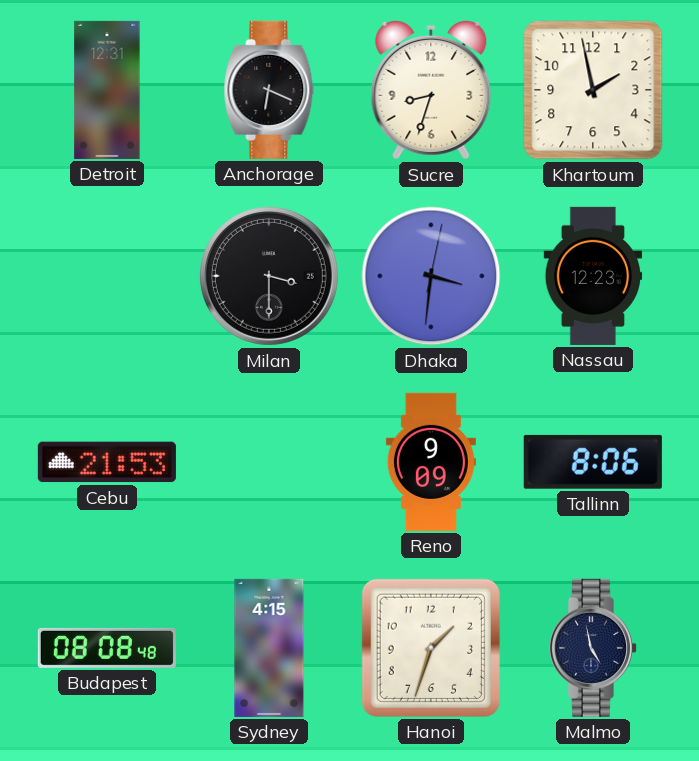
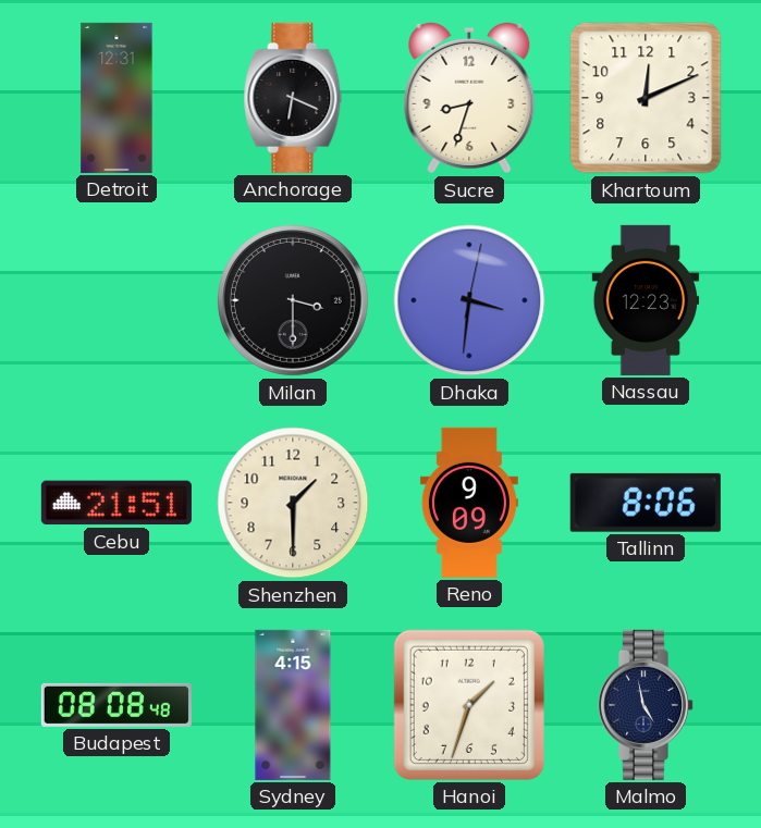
Khartoum: 1:58 -> 12:11 (646, 98)
Cebu: 21:53 -> 21:51 (116, 503)
Shenzhen: none -> 1:30 (293, 503)
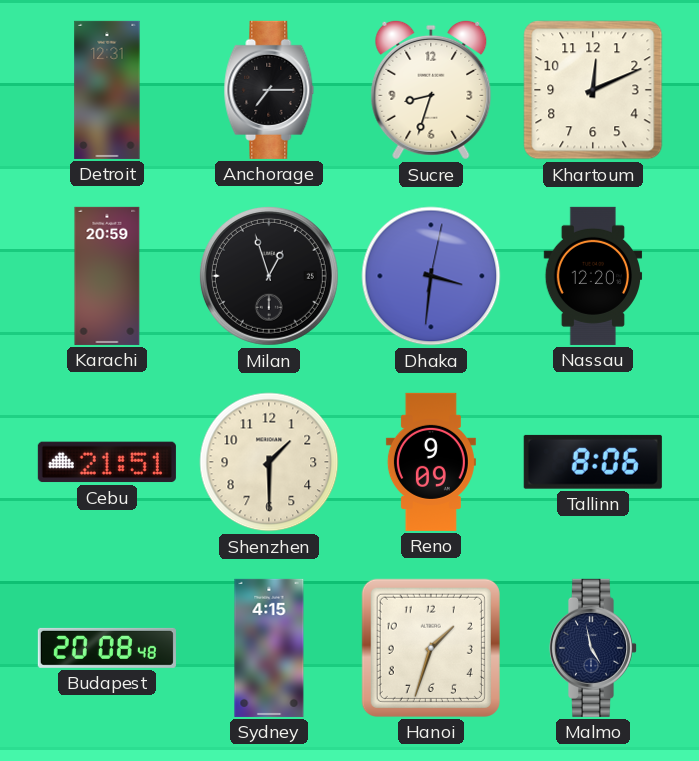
Anchorage: 6:19 -> 7:15 (269, 90)
Karachi: none -> 20:59 (107, 276)
Milan: 3:30 -> 12:57 (269, 276)
Nassau: 12:23 -> 12:20 (593, 276)
Budapest: 08:08 -> 20:08 (107, 648)
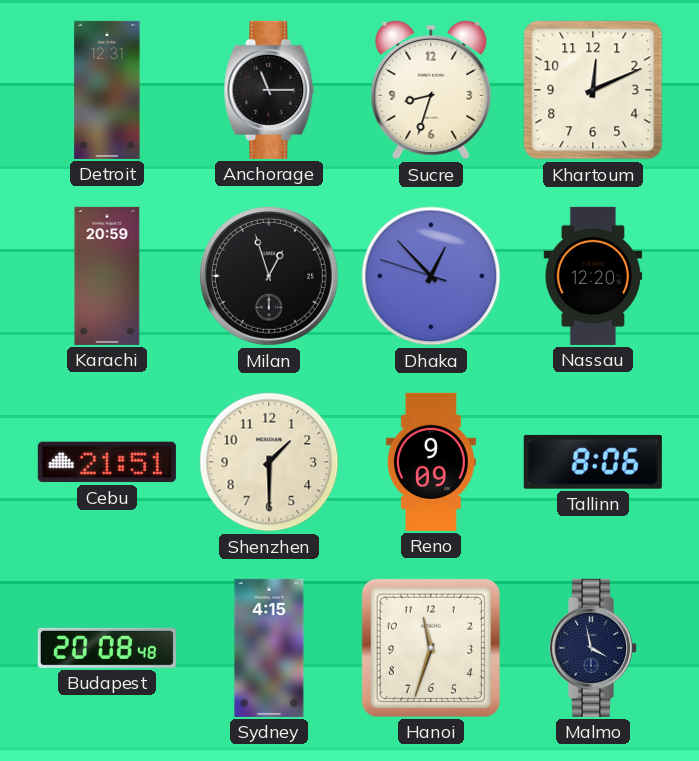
Anchorage: 7:15 -> 11:15 (269, 90)
Dhaka: 3:31 -> 12:52 (431, 276)
Hanoi: 1:33 -> 11:33 (431, 648)
Malmo: 4:58 -> 3:58 (592, 648)
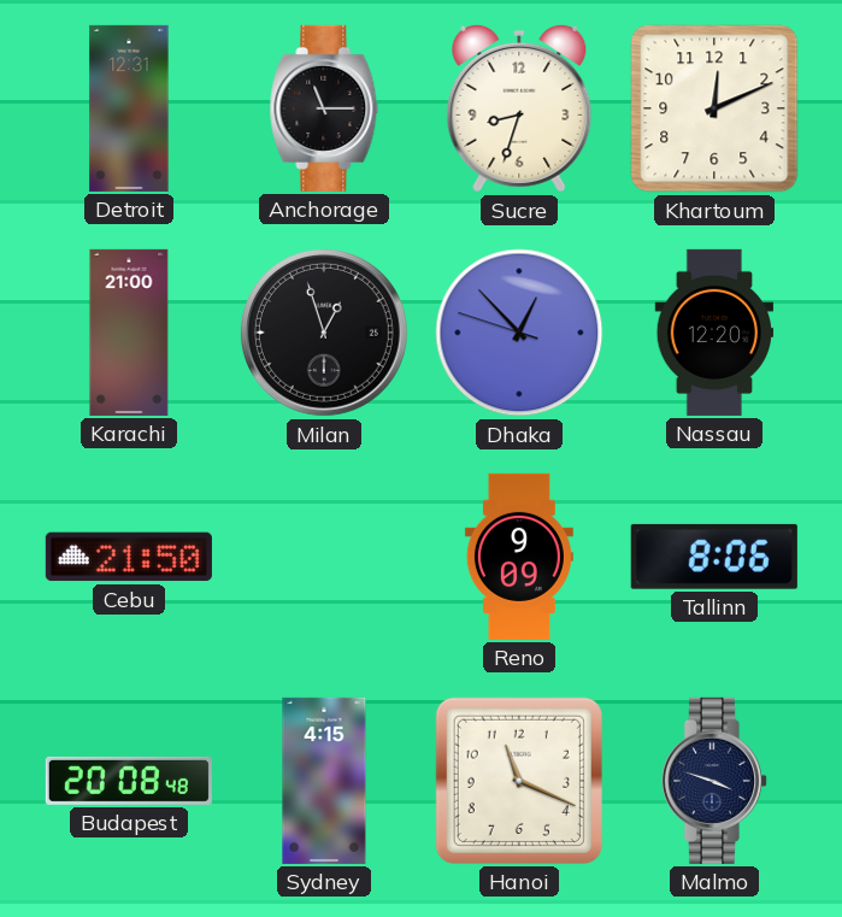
Karachi: 20:59 -> 21:00 (129, 333)
Cebu: 21:51 -> 21:50 (129, 557)
Shenzhen: 1:30 -> none (269, 462)
Hanoi: 11:33 -> 11:19 (519, 781)
Malmo: 3:58 -> 3:48 (713, 781)
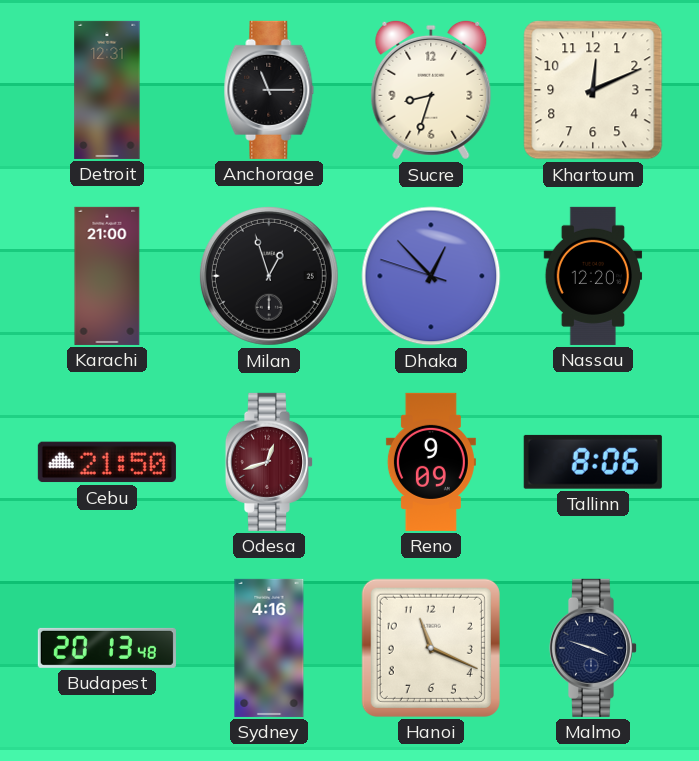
Odesa: none -> 12:42 (268, 462)
Budapest: 20:08 -> 20:13 (107, 648)
Sydney: 4:15 -> 4:16 (269, 648)
